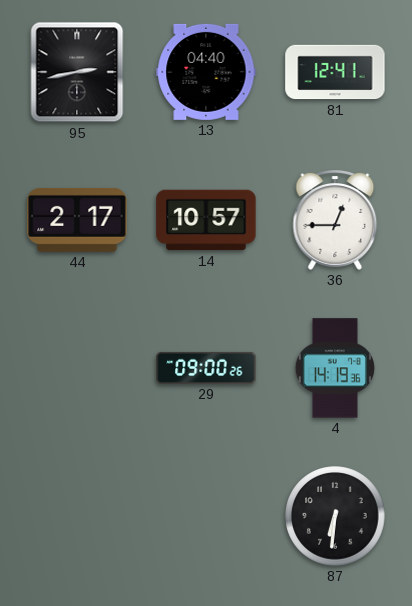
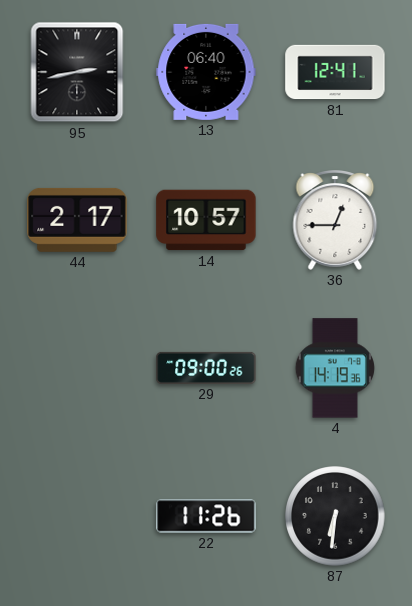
13: 04:40 -> 06:40 (206, 72)
22: none -> 11:26 (206, 516)
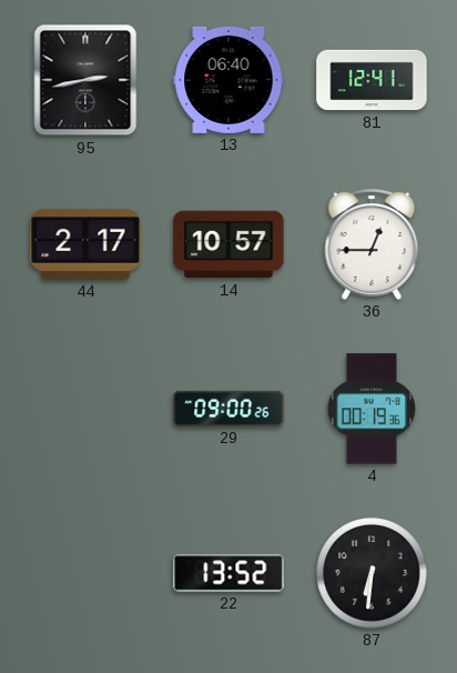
4: 14:19 -> 00:19 (372, 409)
22: 11:26 -> 13:52 (228, 573)
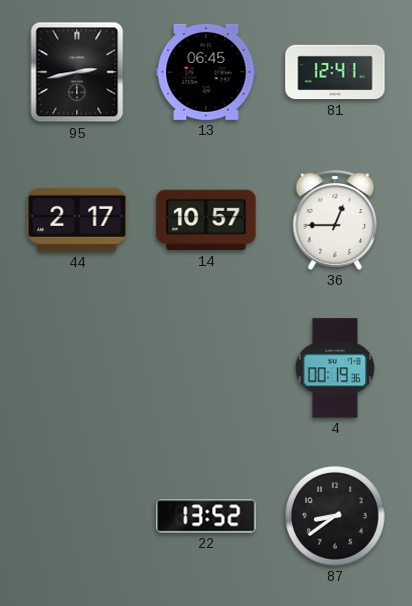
13: 06:40 -> 06:45 (206, 72)
29: 09:00 -> none (228, 409)
87: 6:31 -> 8:39 (335, 516)
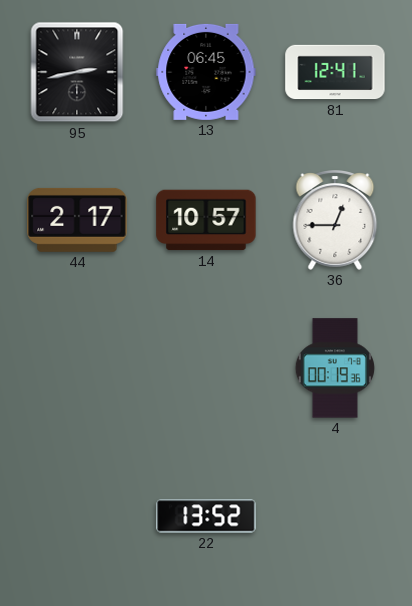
87: 8:39 -> none (335, 516)
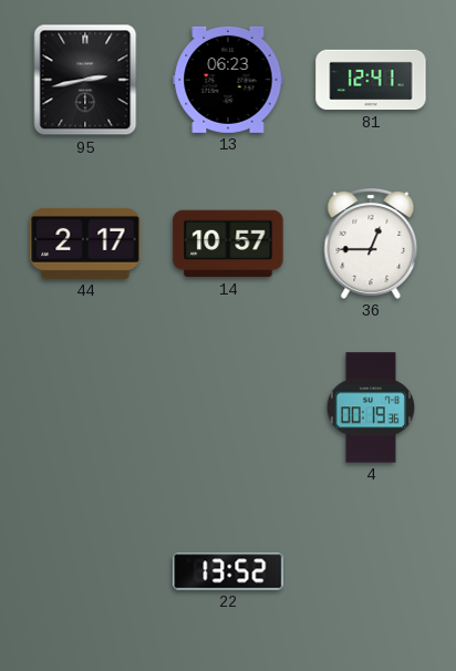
13: 06:45 -> 06:23 (228, 80)
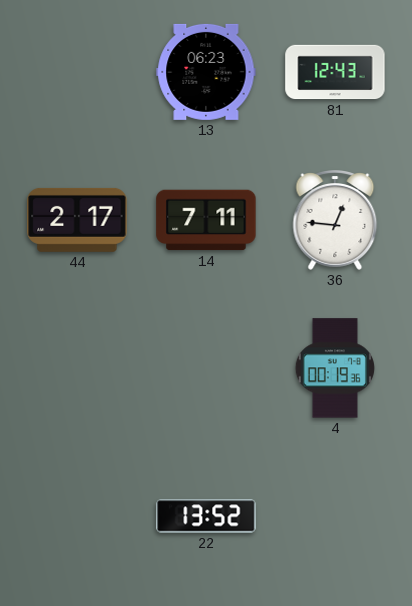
95: 2:43 -> none (85, 80)
81: 12:41 -> 12:43 (335, 72)
14: 10:57 -> 7:11 (206, 220)
36: 12:45 -> 12:46 (335, 220)
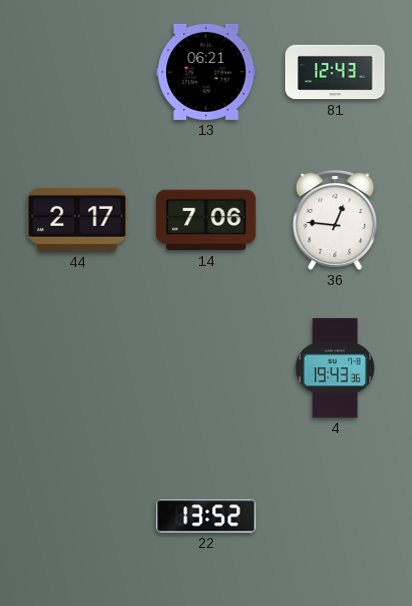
13: 06:23 -> 06:21 (206, 72)
14: 7:11 -> 7:06 (206, 220)
4: 00:19 -> 19:43 (335, 368)
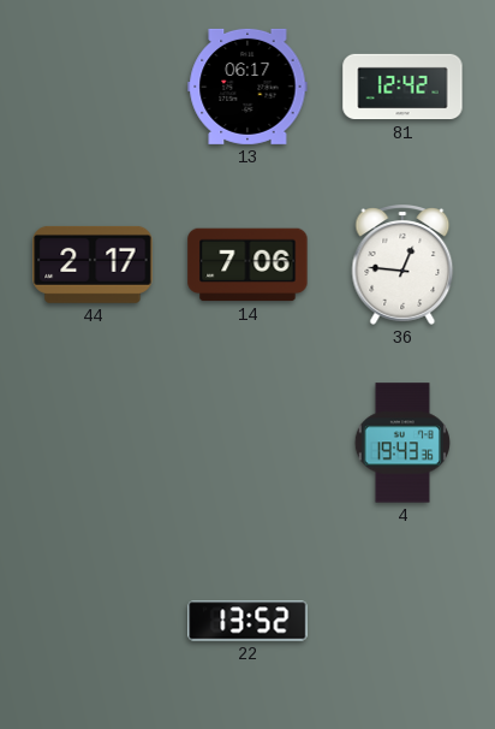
13: 06:21 -> 06:17 (247, 87)
81: 12:43 -> 12:42 (402, 87)
